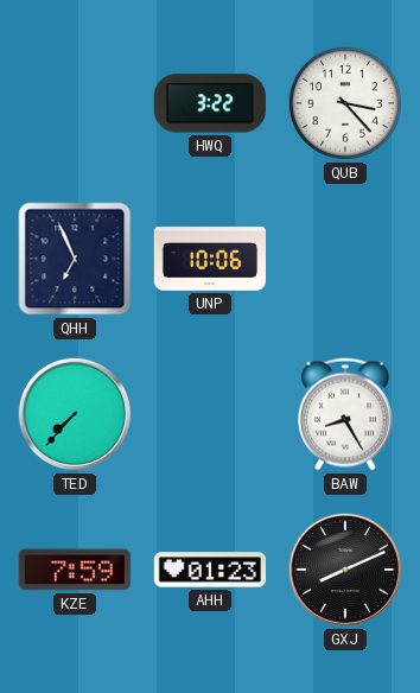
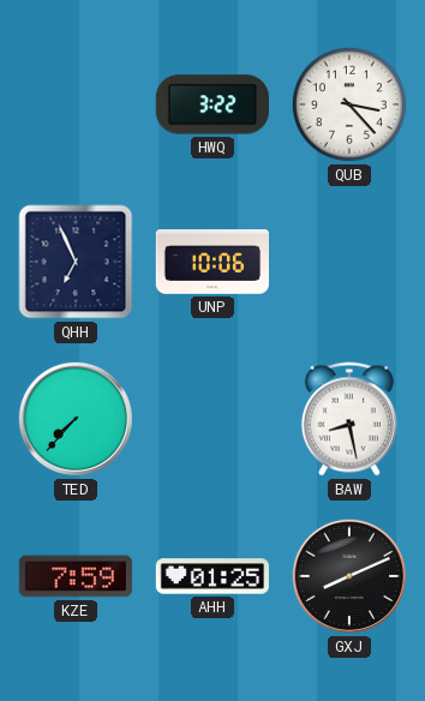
BAW: 8:25 -> 8:28 (349, 419)
AHH: 01:23 -> 01:25 (211, 576)
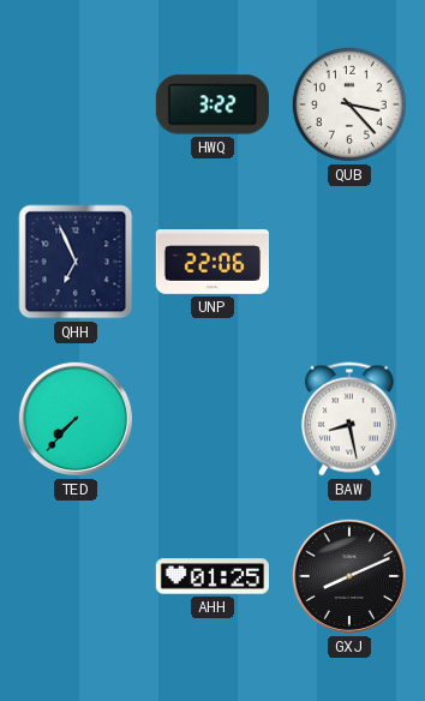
UNP: 10:06 -> 22:06 (211, 263)
KZE: 7:59 -> none (76, 576)
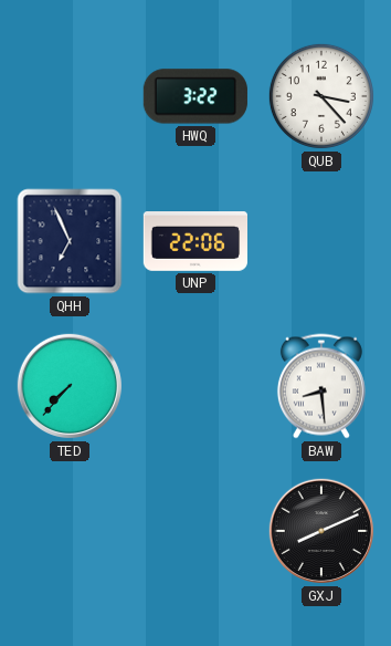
BAW: 8:28 -> 8:29 (321, 386)
AHH: 01:25 -> none (211, 576)
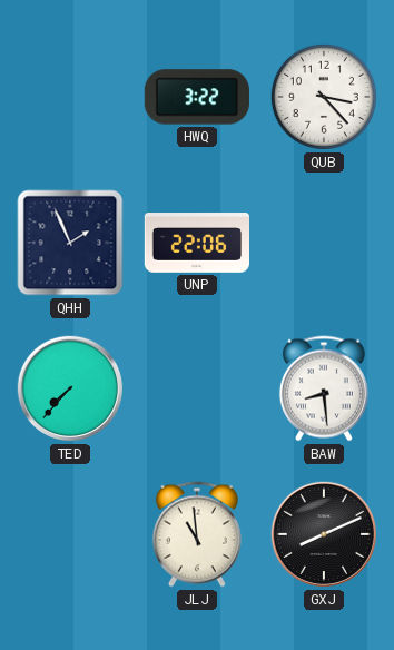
QHH: 6:56 -> 1:56 (70, 243)
JLJ: none -> 10:59 (197, 534)
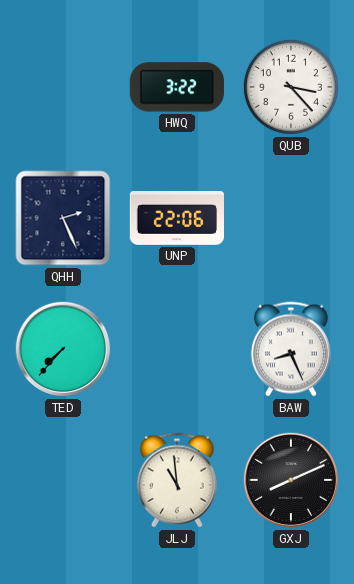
QHH: 1:56 -> 2:26 (63, 218)
BAW: 8:29 -> 8:26 (291, 349)
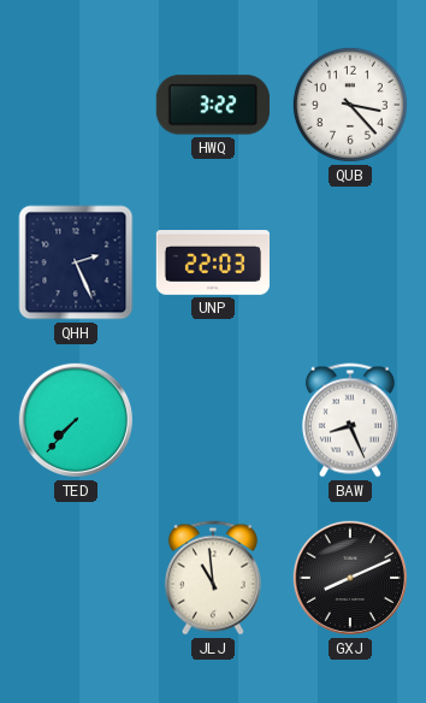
UNP: 22:06 -> 22:03 (212, 264)
